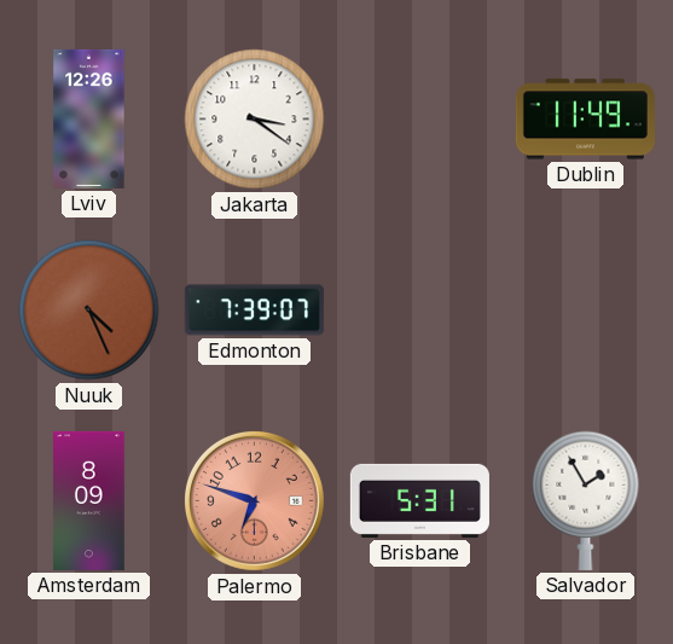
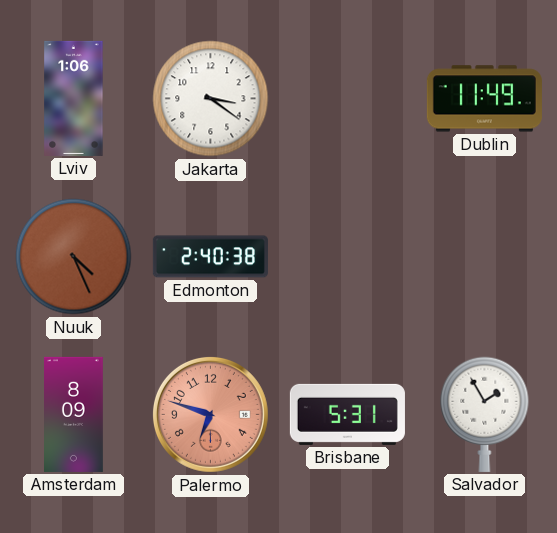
Lviv: 12:26 -> 1:06 (74, 98)
Edmonton: 7:39 -> 2:40 (210, 257)
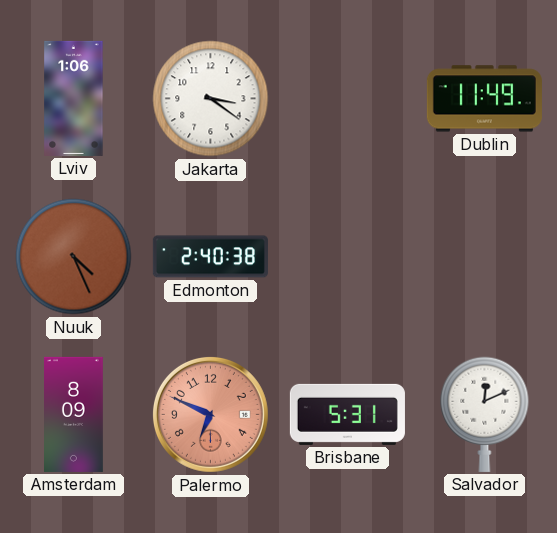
Palermo: 6:48 -> 6:49 (210, 414)
Salvador: 1:55 -> 12:11 (485, 414)
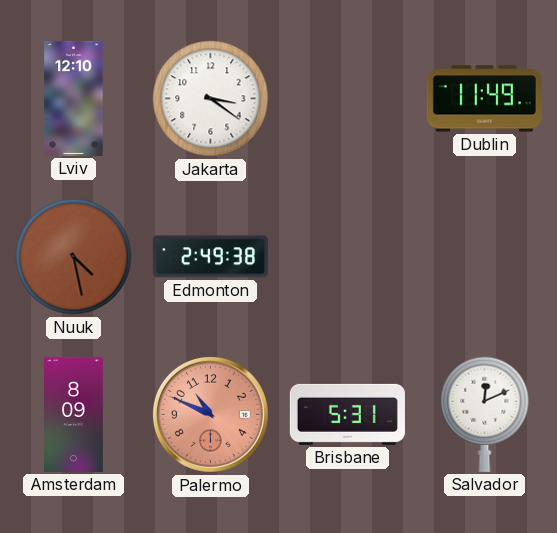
Lviv: 1:06 -> 12:10 (74, 98)
Nuuk: 4:26 -> 4:28 (74, 257)
Edmonton: 2:40 -> 2:49 (210, 257)
Palermo: 6:49 -> 10:49 (210, 414)
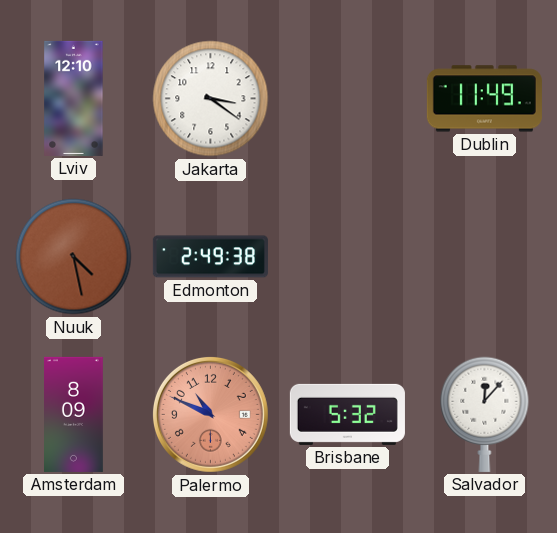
Brisbane: 5:31 -> 5:32 (347, 414)
Salvador: 12:11 -> 12:07 (485, 414)
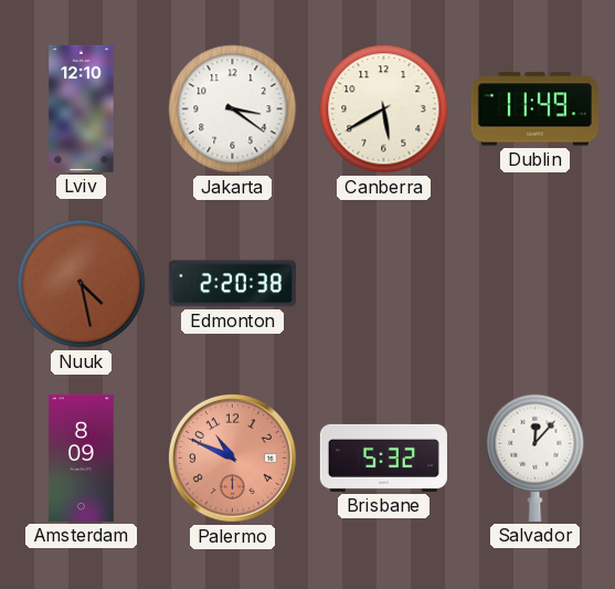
Canberra: none -> 5:40 (384, 109)
Edmonton: 2:49 -> 2:20 (232, 284)
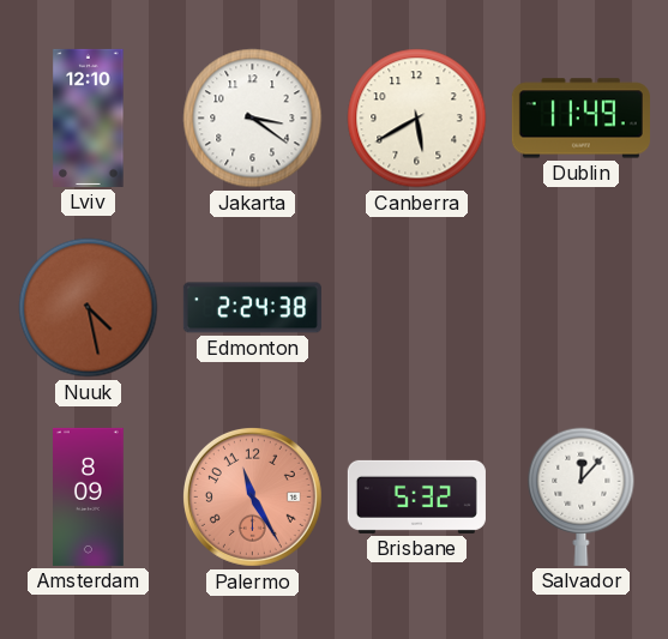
Edmonton: 2:20 -> 2:24 (252, 308)
Palermo: 10:49 -> 11:25 (252, 496)
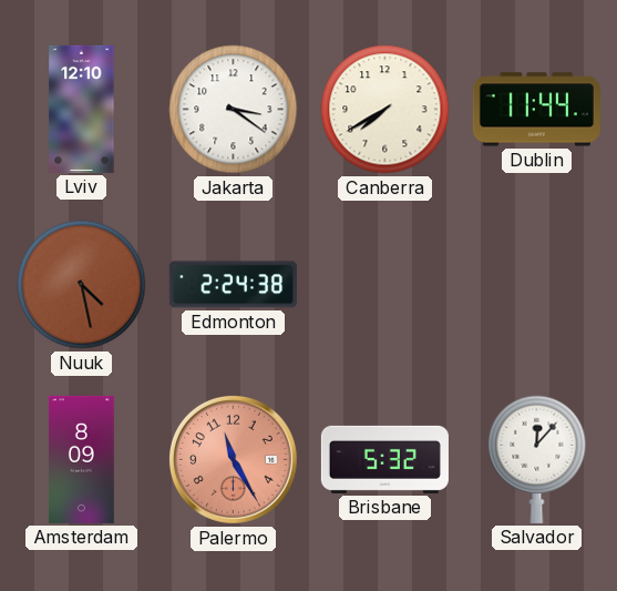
Canberra: 5:40 -> 7:40 (385, 110)
Dublin: 11:49 -> 11:44 (536, 110)
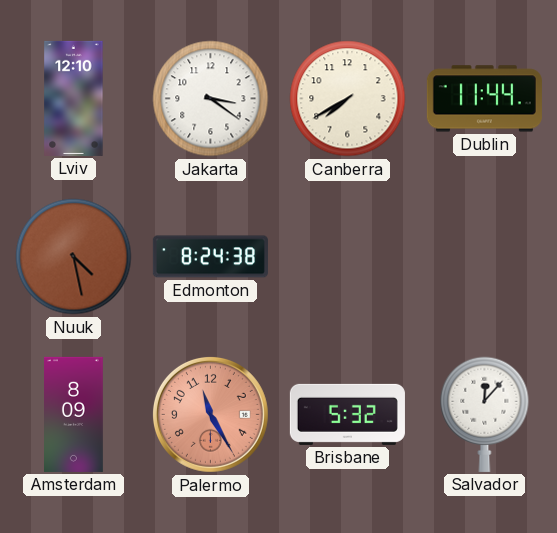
Edmonton: 2:24 -> 8:24 (210, 257)
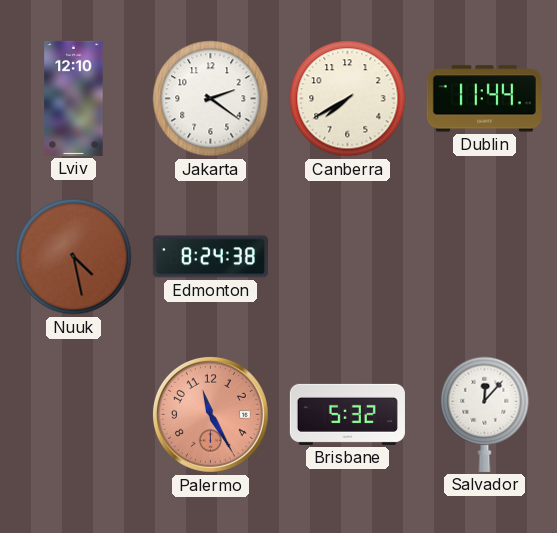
Jakarta: 3:21 -> 2:21 (211, 99)
Amsterdam: 8:09 -> none (74, 414)
